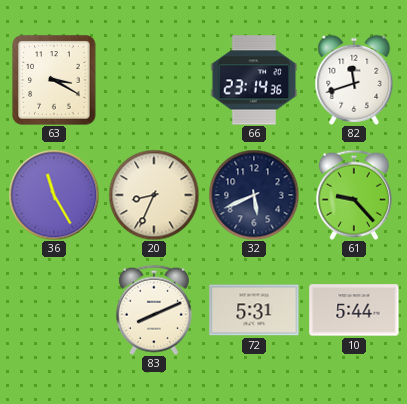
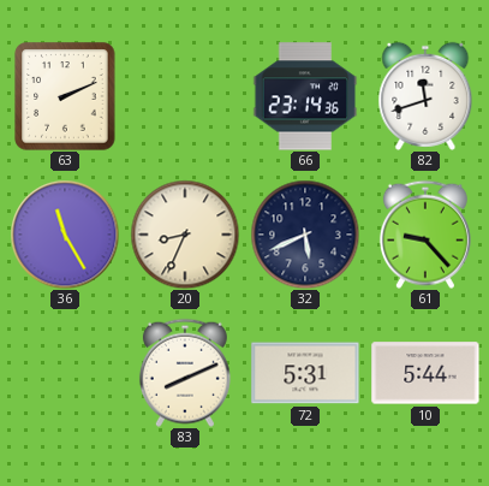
63: 3:20 -> 2:11 (65, 96)
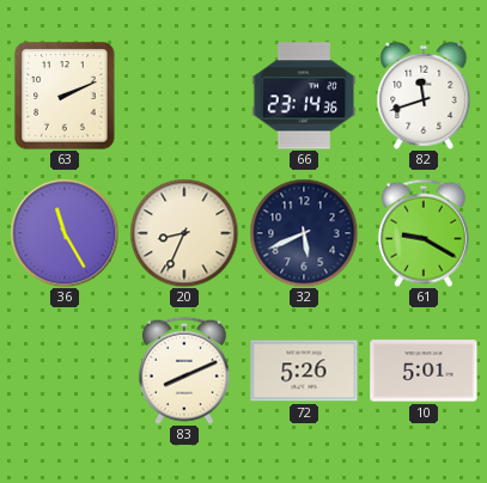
61: 9:23 -> 9:20 (424, 233)
72: 5:31 -> 5:26 (304, 371)
10: 5:44 -> 5:01 (424, 371)
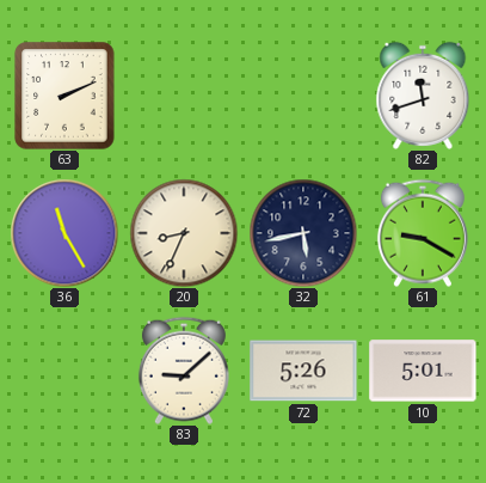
66: 23:14 -> none (304, 96)
32: 5:41 -> 5:43 (303, 233)
83: 8:11 -> 9:08 (184, 371)
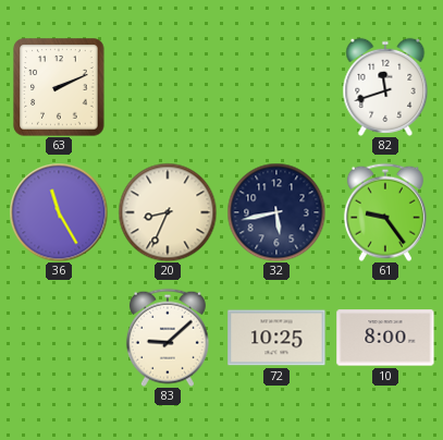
61: 9:20 -> 9:24 (385, 212)
72: 5:26 -> 10:25 (276, 338)
10: 5:01 -> 8:00 (385, 338)
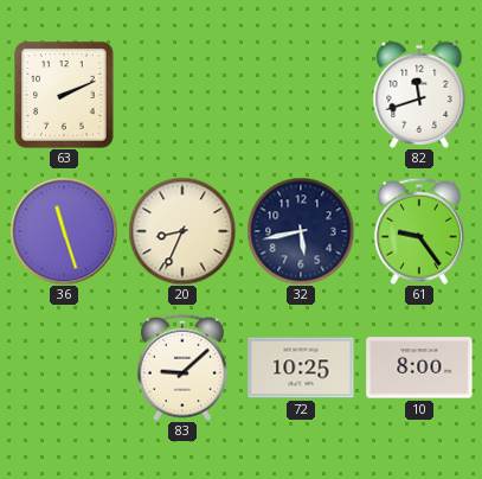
36: 11:25 -> 11:27 (64, 231)
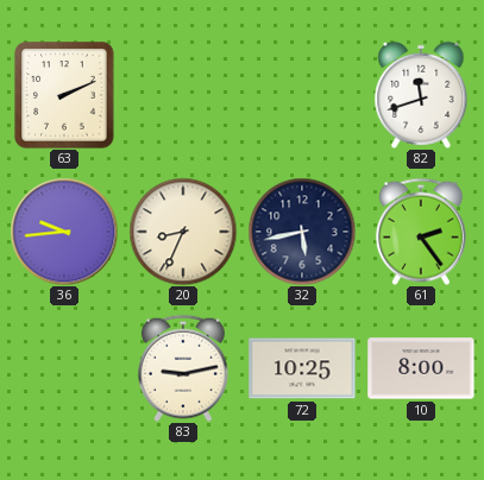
36: 11:27 -> 9:44 (64, 232)
61: 9:24 -> 2:24 (421, 232)
83: 9:08 -> 9:13 (183, 368)
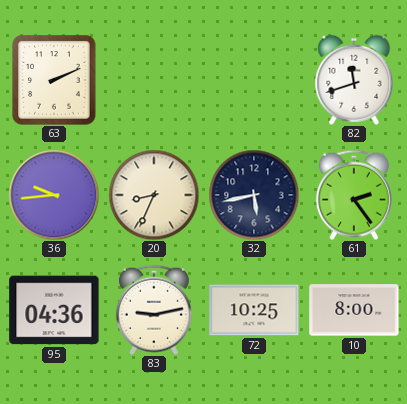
95: none -> 04:36 (54, 310)
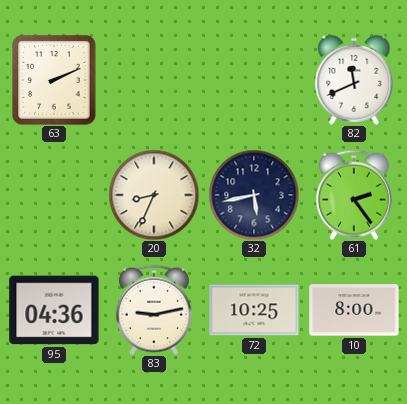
82: 11:42 -> 11:41 (354, 80)
36: 9:44 -> none (54, 195)
